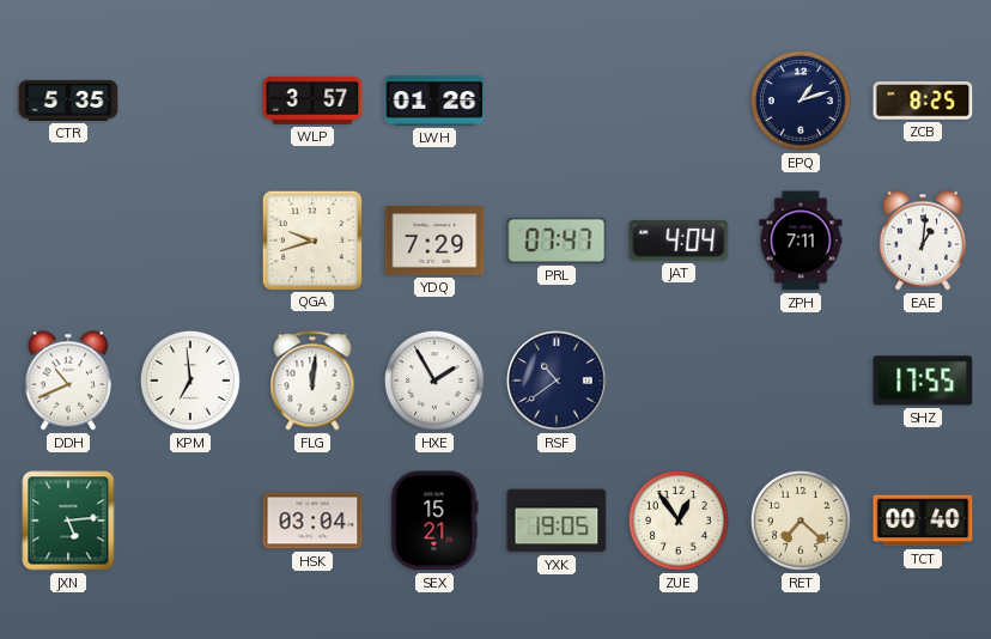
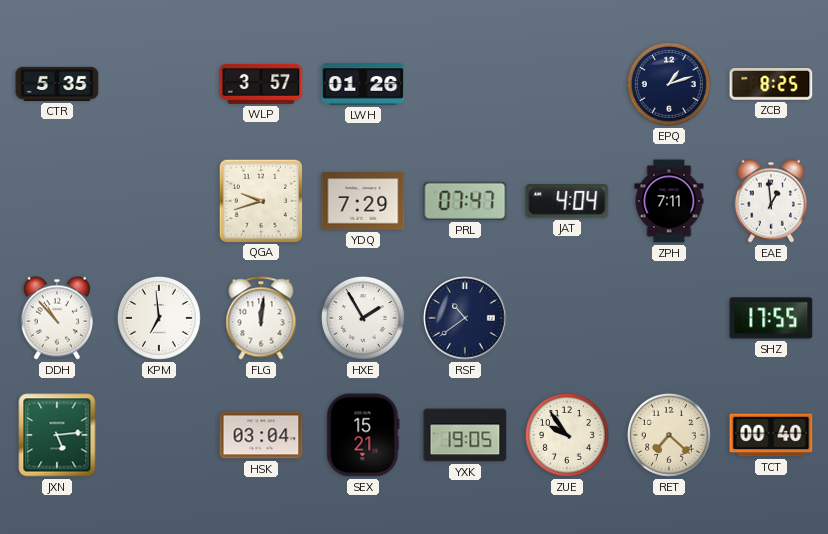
EAE: 1:01 -> 12:59 (770, 201)
DDH: 10:41 -> 10:53 (56, 318)
ZUE: 12:54 -> 9:54 (567, 435)
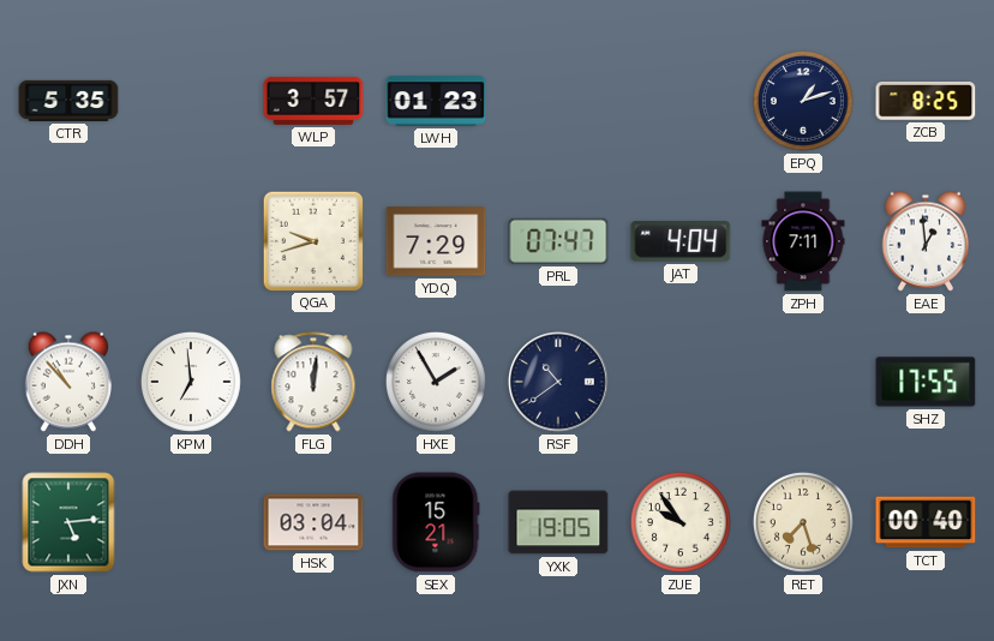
LWH: 01:26 -> 01:23 (436, 101)
RET: 7:22 -> 7:27 (803, 522)
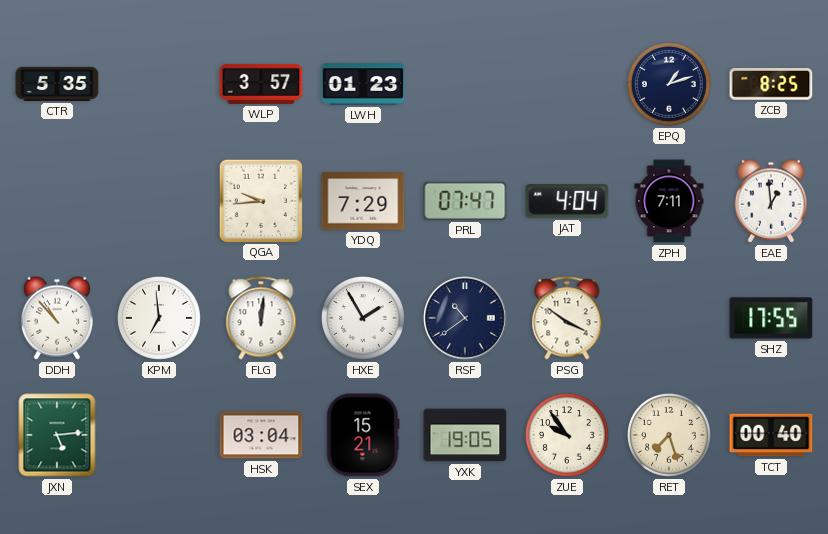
QGA: 9:42 -> 9:44 (260, 200)
PSG: none -> 3:51 (567, 318)
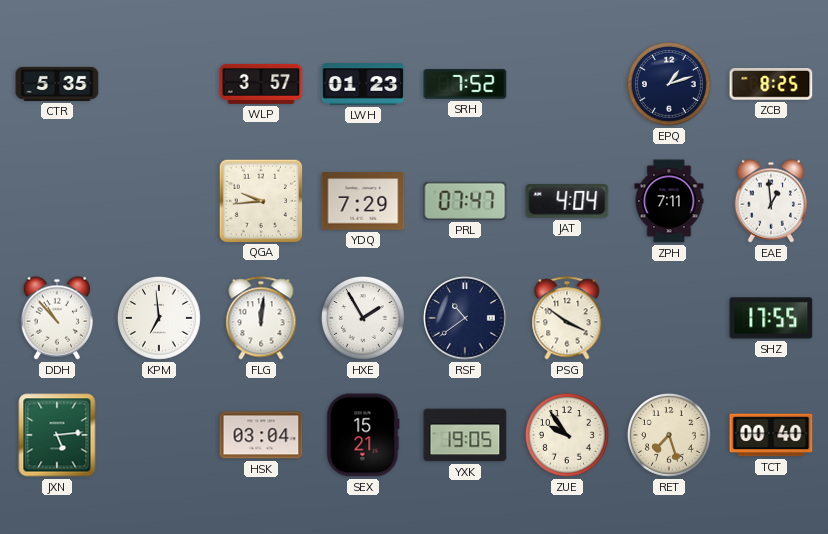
SRH: none -> 7:52 (465, 84)
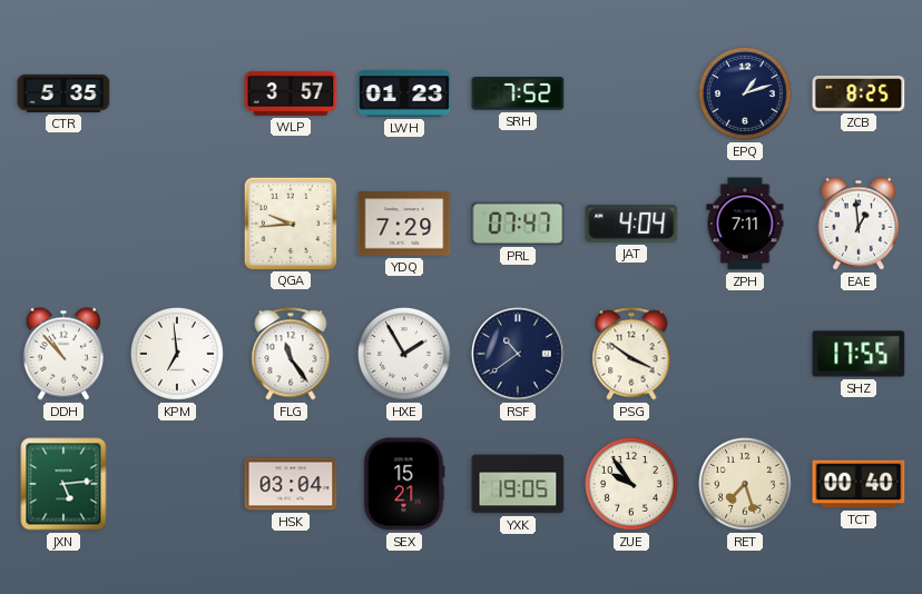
FLG: 12:01 -> 11:24 (291, 354)
